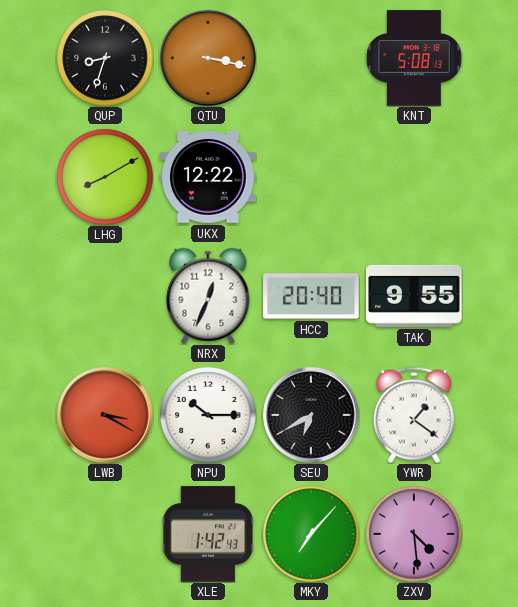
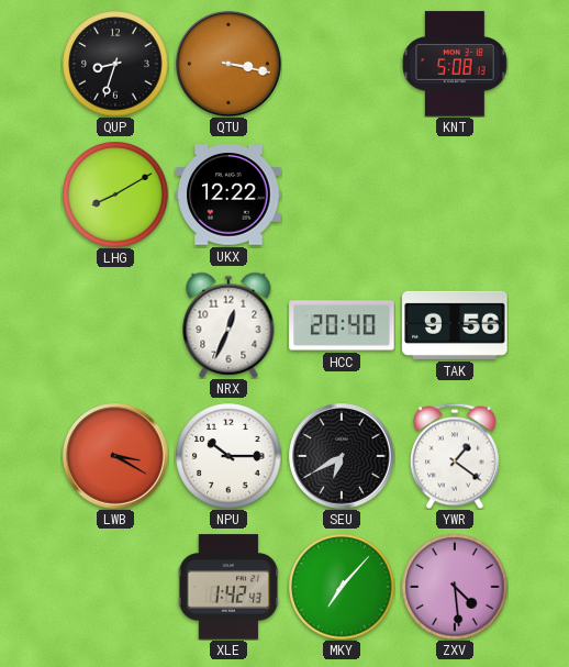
TAK: 9:55 -> 9:56 (455, 325)
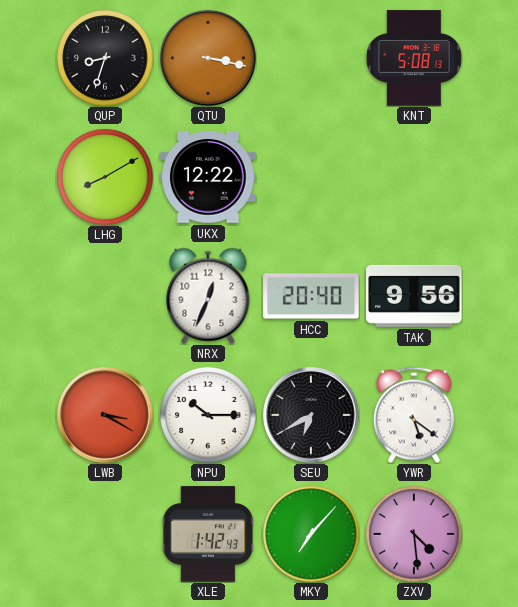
YWR: 1:21 -> 5:21 (414, 415)
